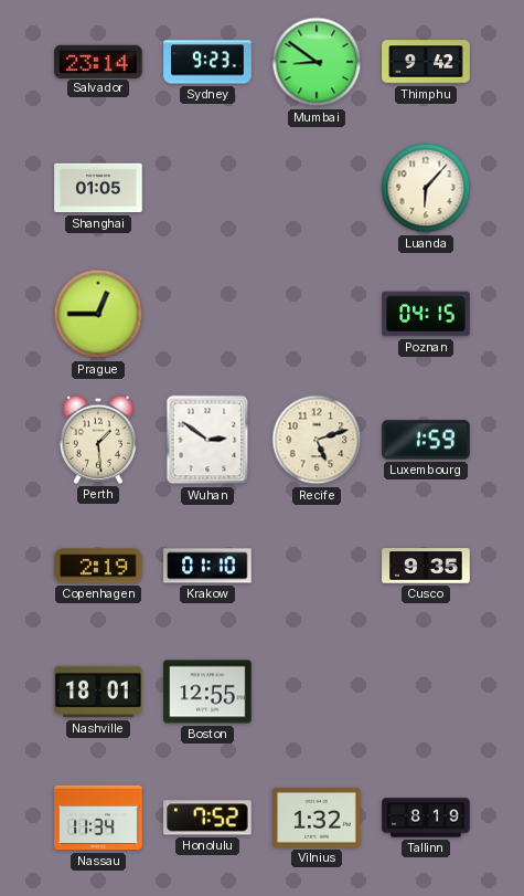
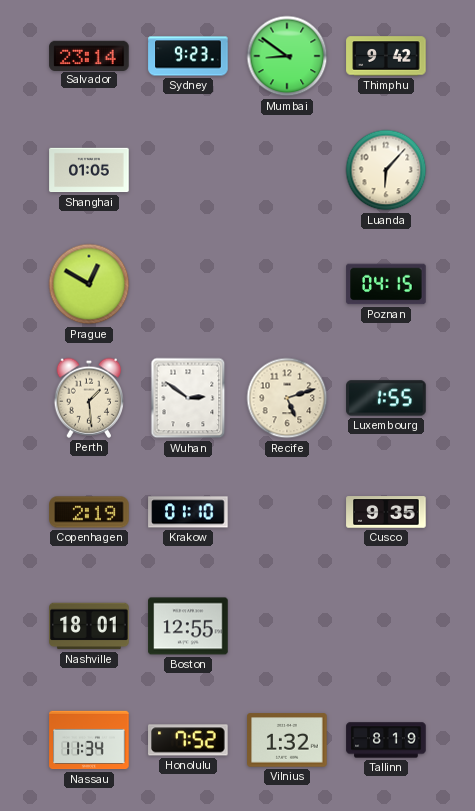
Prague: 12:45 -> 12:50 (89, 284)
Luxembourg: 1:59 -> 1:55 (386, 398)
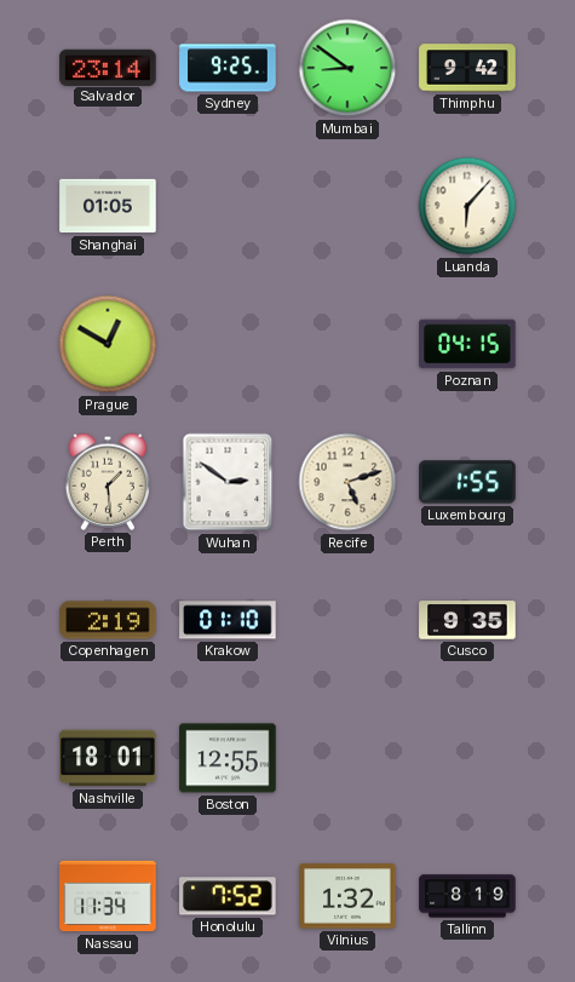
Sydney: 9:23 -> 9:25 (228, 68)
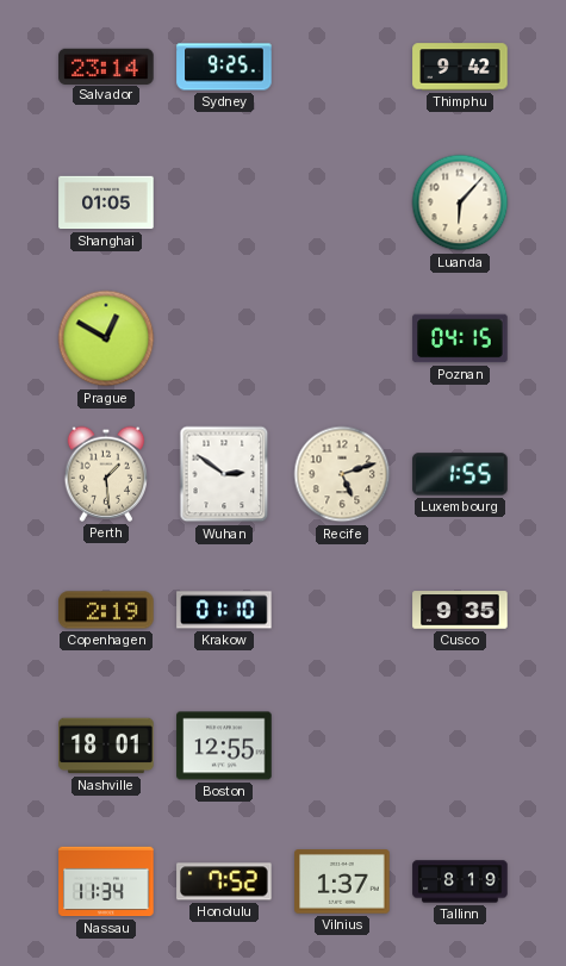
Mumbai: 8:51 -> none (347, 68)
Vilnius: 1:32 -> 1:37 (342, 881)
